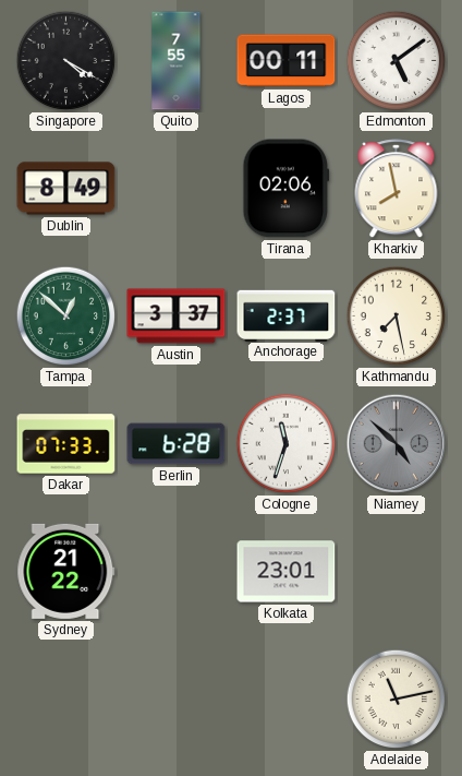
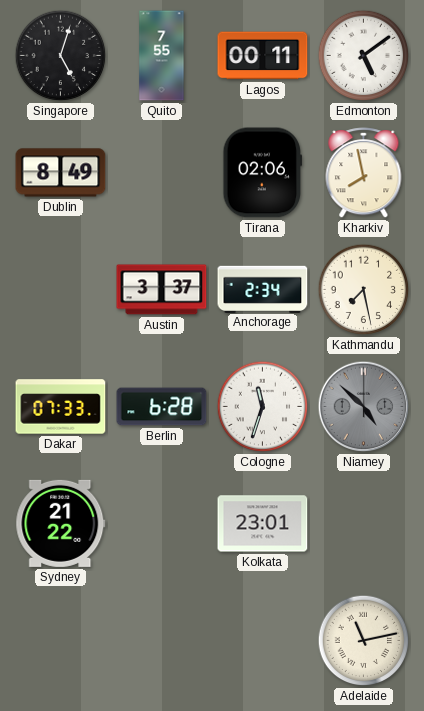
Singapore: 4:20 -> 5:03 (61, 56)
Tampa: 12:52 -> none (66, 317)
Anchorage: 2:37 -> 2:34 (263, 289)
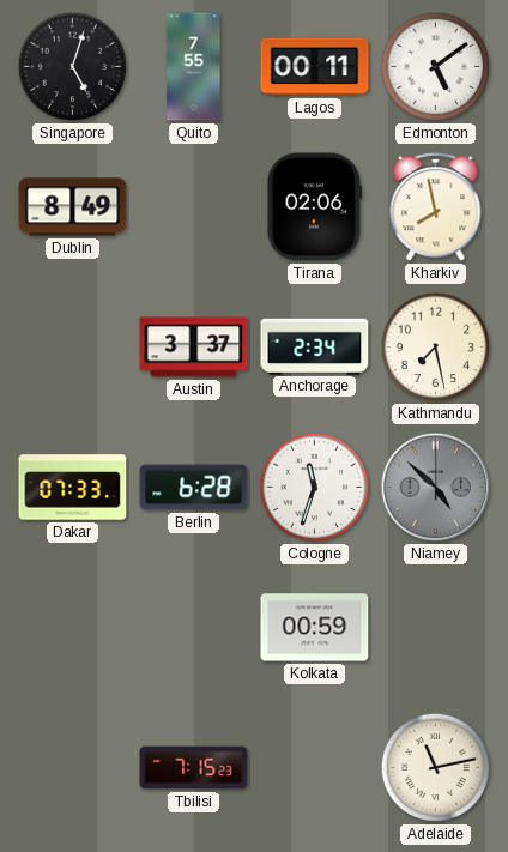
Sydney: 21:22 -> none (61, 523)
Kolkata: 23:01 -> 00:59 (315, 628)
Tbilisi: none -> 7:15 (194, 768)
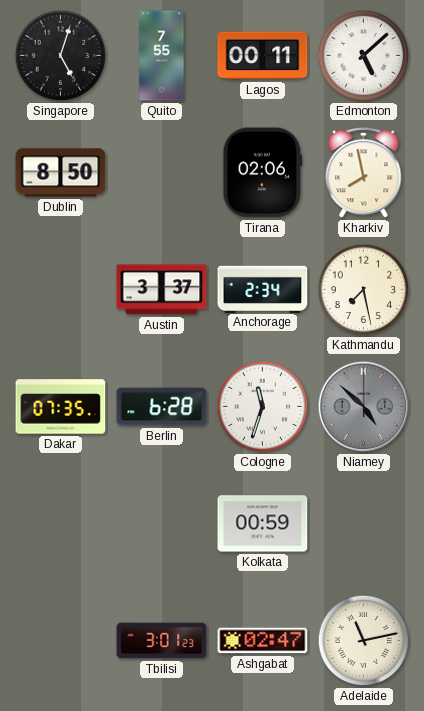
Edmonton: 5:09 -> 5:08 (364, 56)
Dublin: 8:49 -> 8:50 (61, 173)
Dakar: 07:33 -> 07:35 (61, 407)
Tbilisi: 7:15 -> 3:01 (162, 641)
Ashgabat: none -> 02:47 (263, 641)
